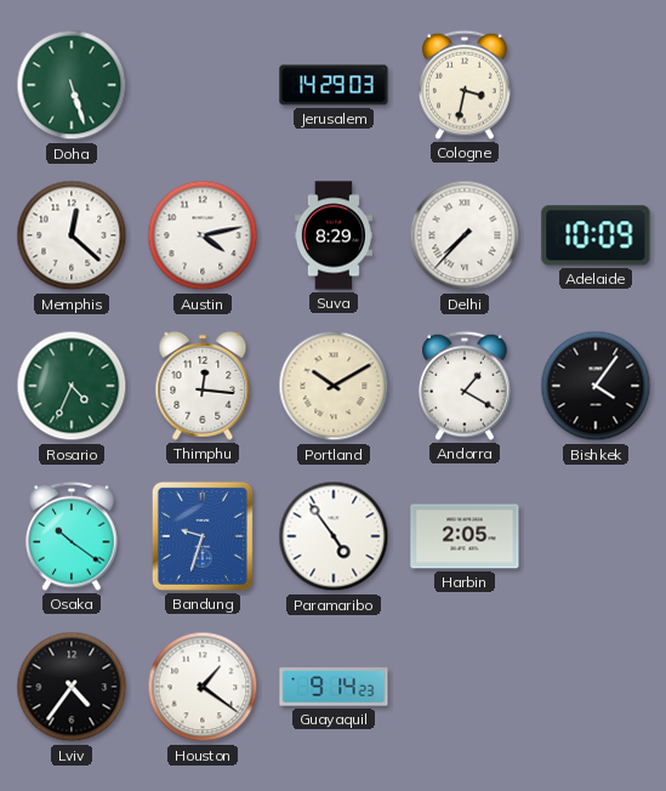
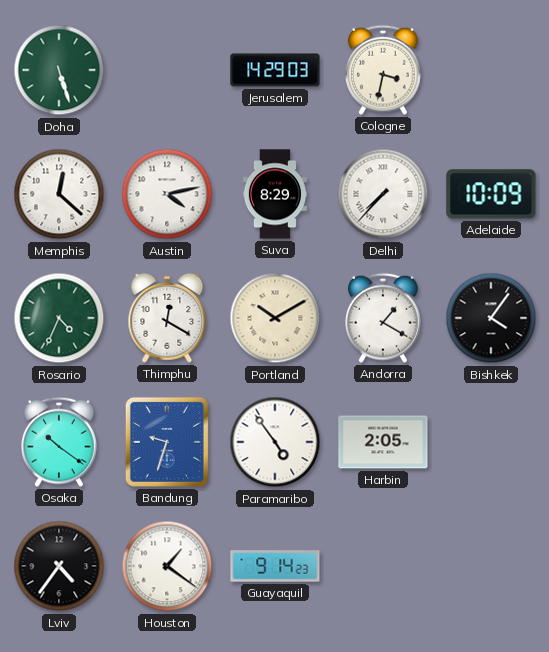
Thimphu: 12:16 -> 12:20 (167, 318)
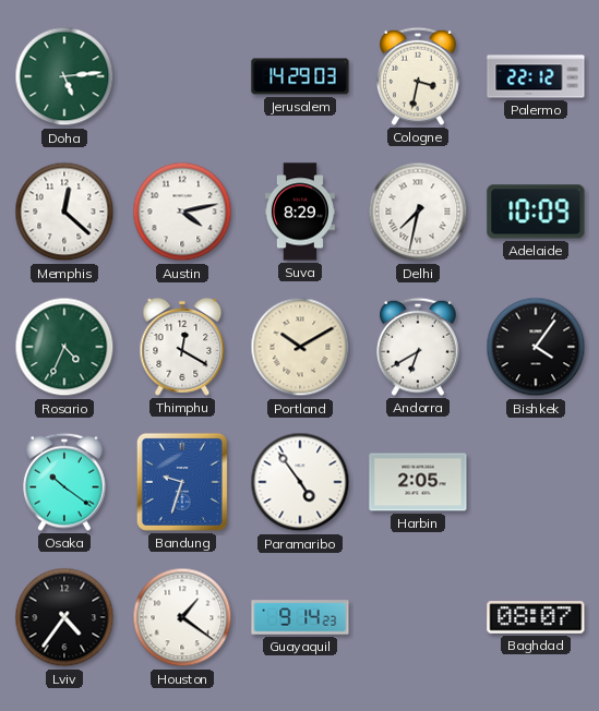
Doha: 5:27 -> 5:14 (64, 76)
Palermo: none -> 22:12 (536, 76)
Delhi: 7:37 -> 7:32 (418, 212)
Andorra: 1:20 -> 6:40 (419, 347)
Baghdad: none -> 08:07 (536, 617)
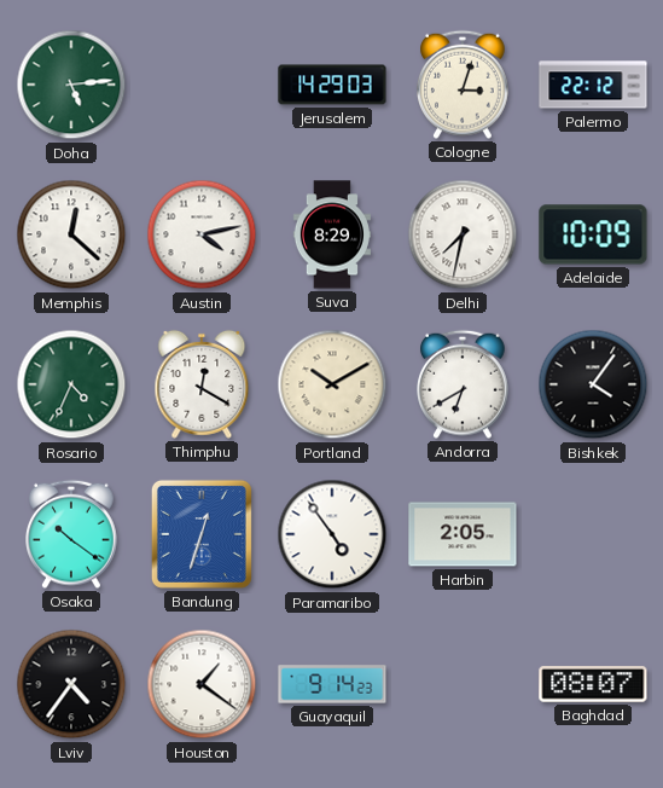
Cologne: 3:32 -> 3:03 (464, 85)
Bandung: 9:33 -> 12:33 (202, 534)
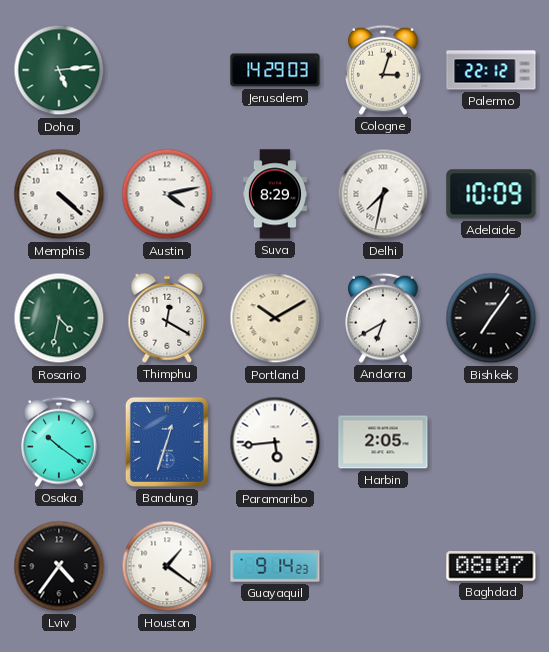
Memphis: 12:22 -> 4:22 (59, 194)
Rosario: 4:34 -> 4:32 (59, 318)
Bishkek: 4:06 -> 7:06 (491, 318)
Paramaribo: 4:54 -> 5:44 (275, 442)
